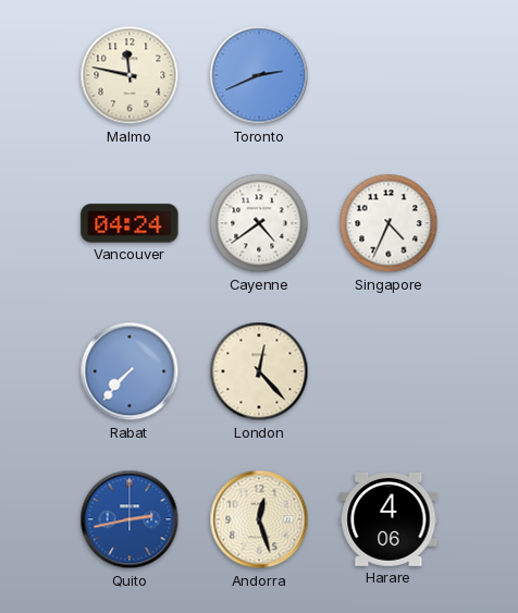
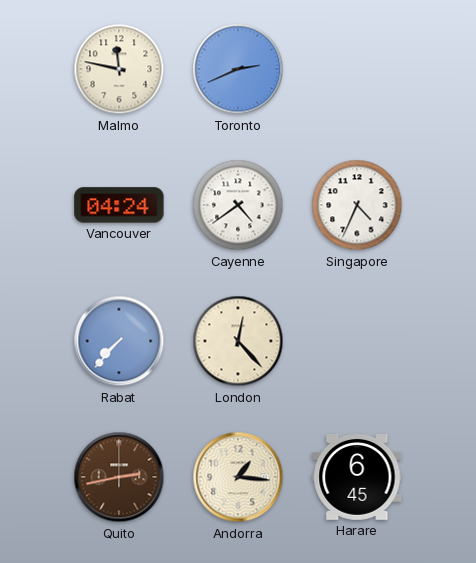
Quito dial: blue -> brown (119, 477)
Andorra: 12:27 -> 1:16 (238, 477)
Harare: 4:06 -> 6:45 (357, 477)
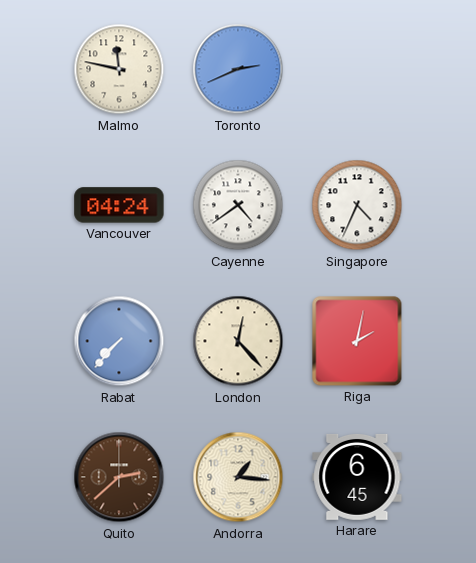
Riga: none -> 2:02 (357, 341)
Quito: 2:43 -> 2:38 (119, 477)
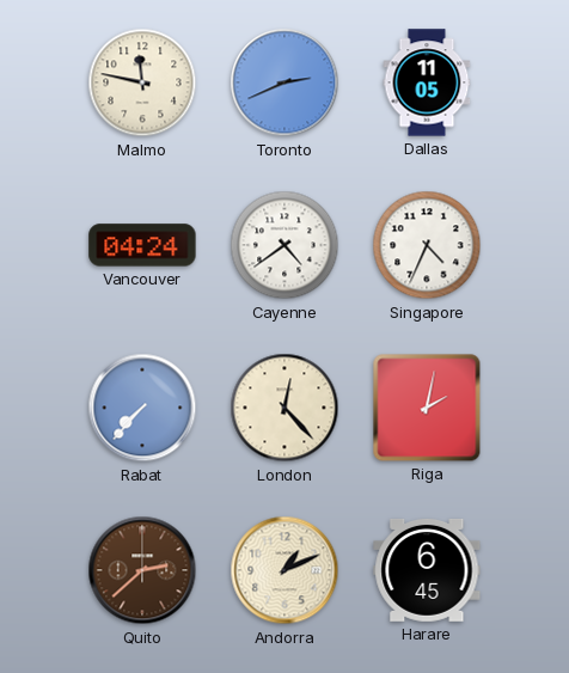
Dallas: none -> 11:05 (427, 82)
Andorra: 1:16 -> 1:11 (284, 570)
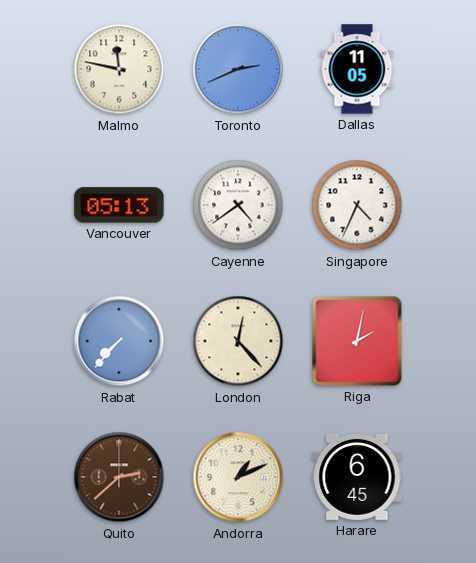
Vancouver: 04:24 -> 05:13 (119, 205)
